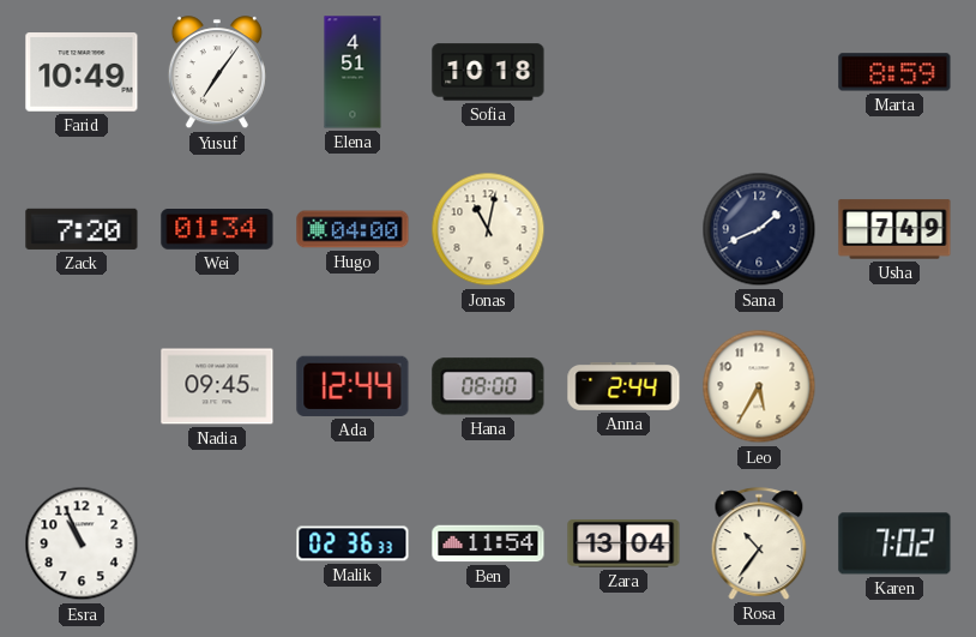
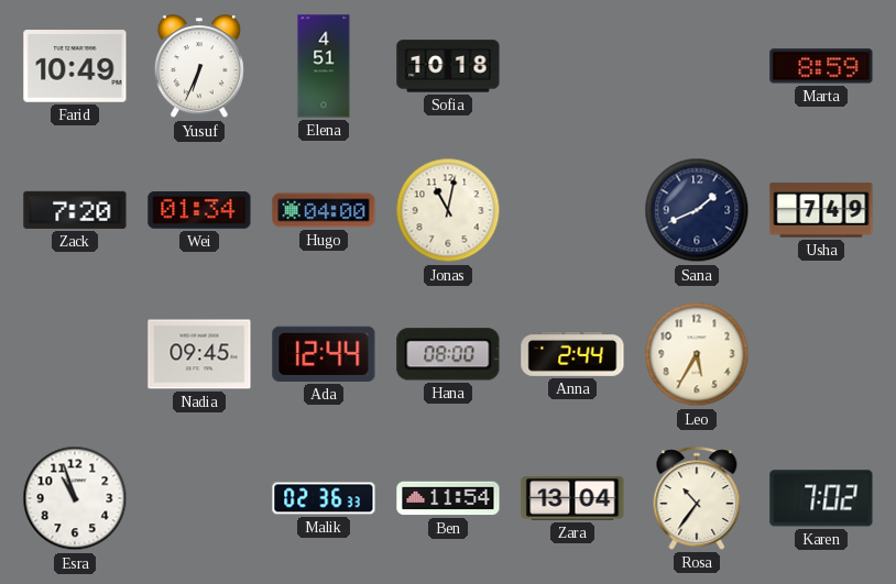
Yusuf: 7:06 -> 6:34 (199, 67)
Esra: 10:56 -> 10:57 (75, 498)
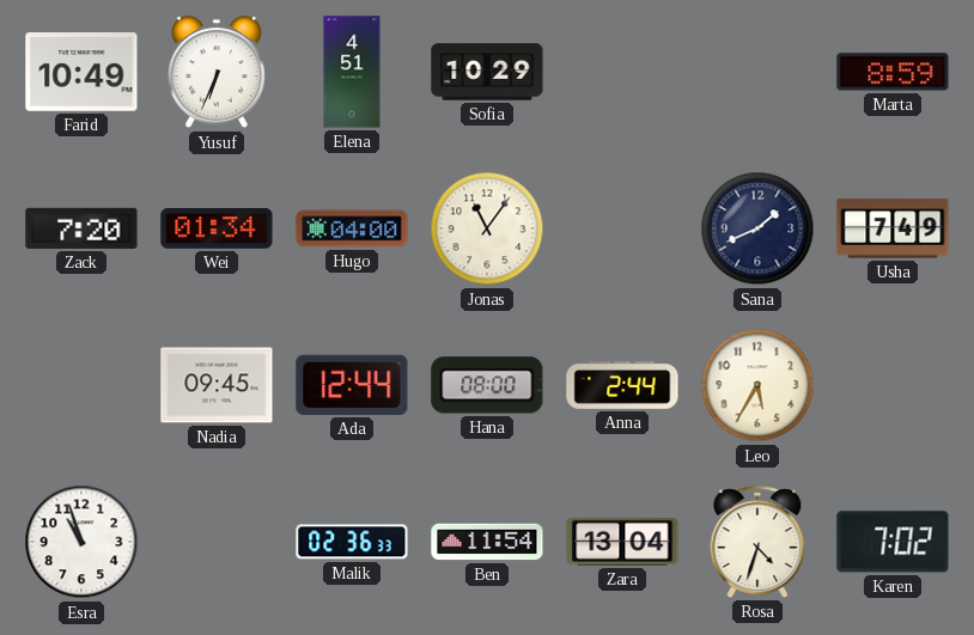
Sofia: 10:18 -> 10:29 (487, 72)
Jonas: 11:02 -> 11:06 (487, 228)
Rosa: 10:36 -> 4:33 (757, 542)
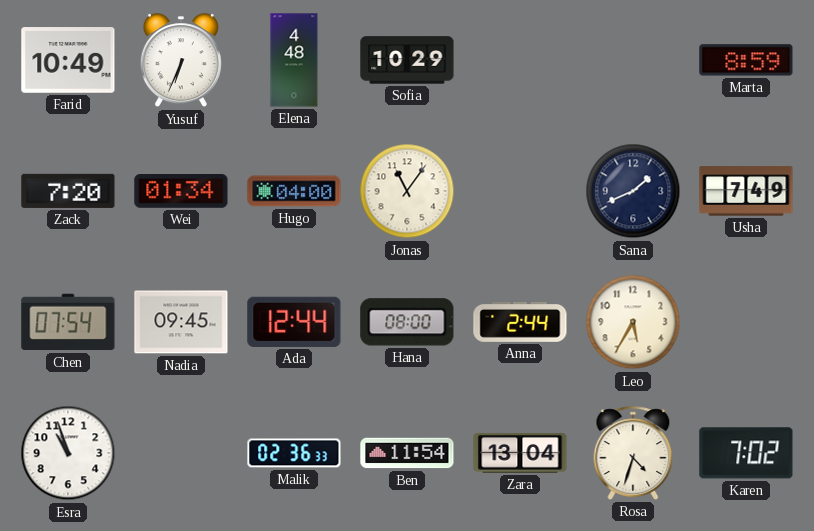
Elena: 4:51 -> 4:48 (294, 60)
Chen: none -> 07:54 (68, 322)
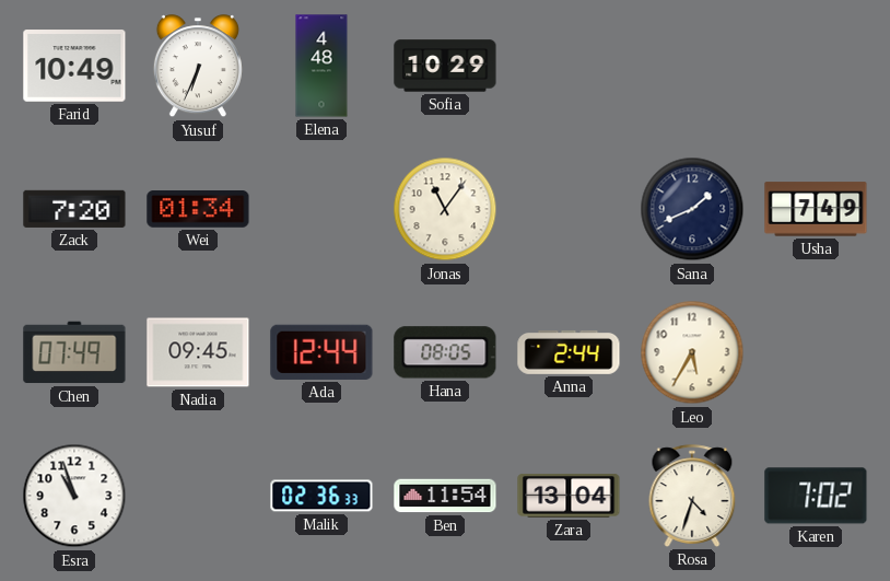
Marta: 8:59 -> none (746, 60)
Hugo: 04:00 -> none (294, 191)
Chen: 07:54 -> 07:49 (74, 352)
Hana: 08:00 -> 08:05 (445, 352)
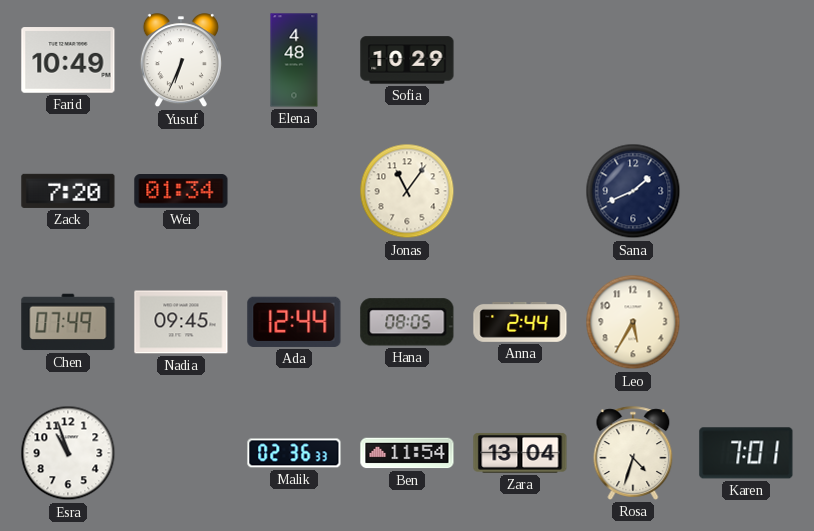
Usha: 7:49 -> none (816, 209)
Karen: 7:02 -> 7:01 (746, 453)
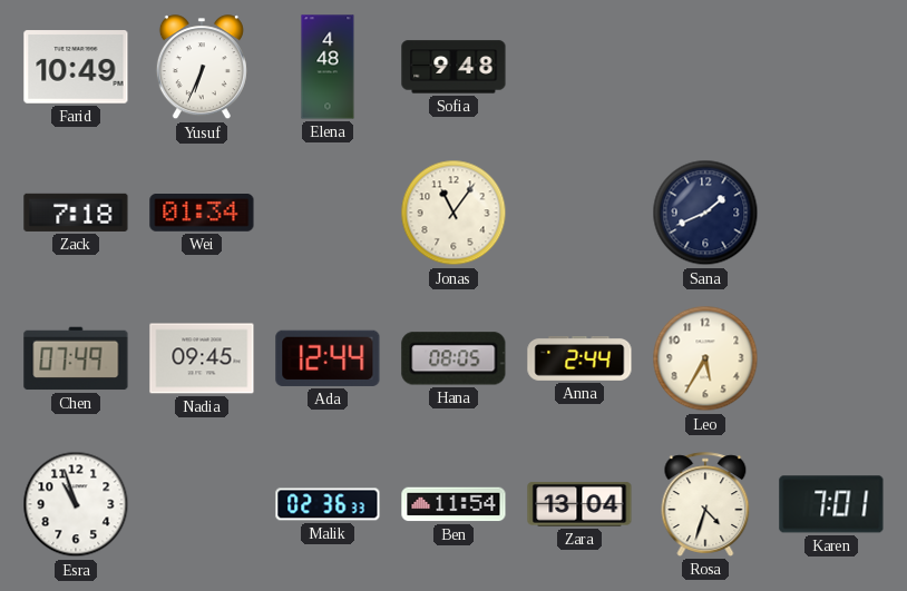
Sofia: 10:29 -> 9:48 (454, 67)
Zack: 7:20 -> 7:18 (76, 213)
